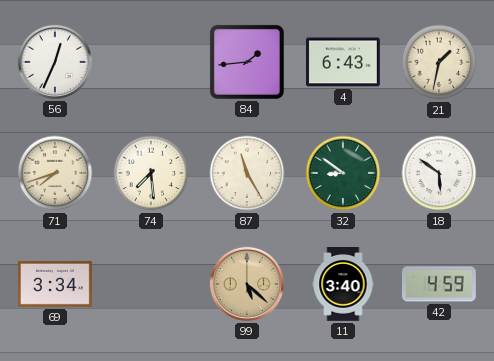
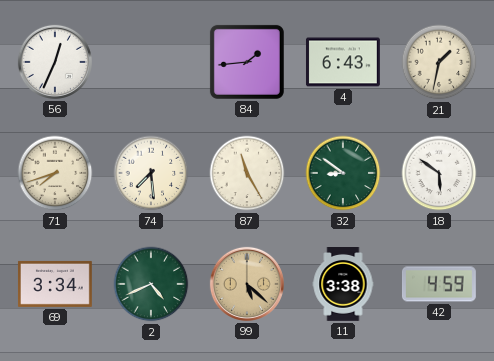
2: none -> 4:41 (151, 284)
11: 3:40 -> 3:38 (343, 285)
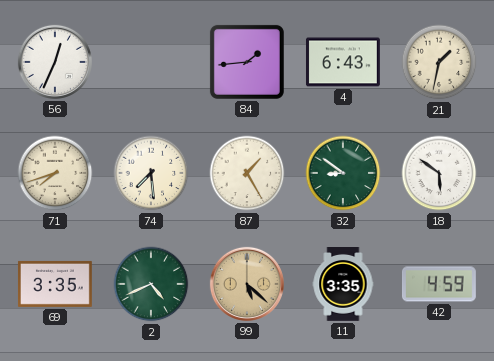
87: 11:25 -> 1:25 (247, 173)
69: 3:34 -> 3:35 (55, 284)
11: 3:38 -> 3:35 (343, 285)
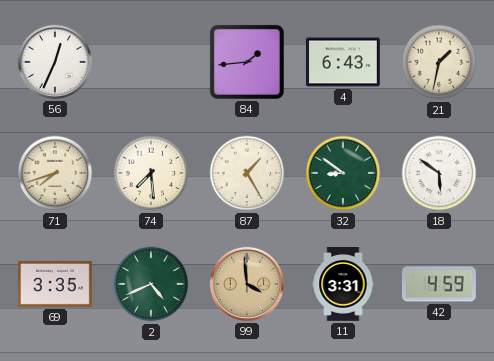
99: 5:22 -> 3:59 (247, 284)
11: 3:35 -> 3:31 (343, 285)
